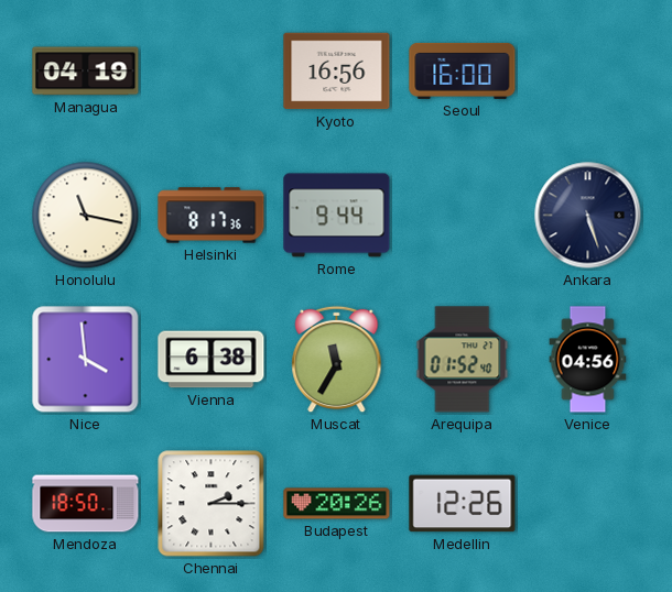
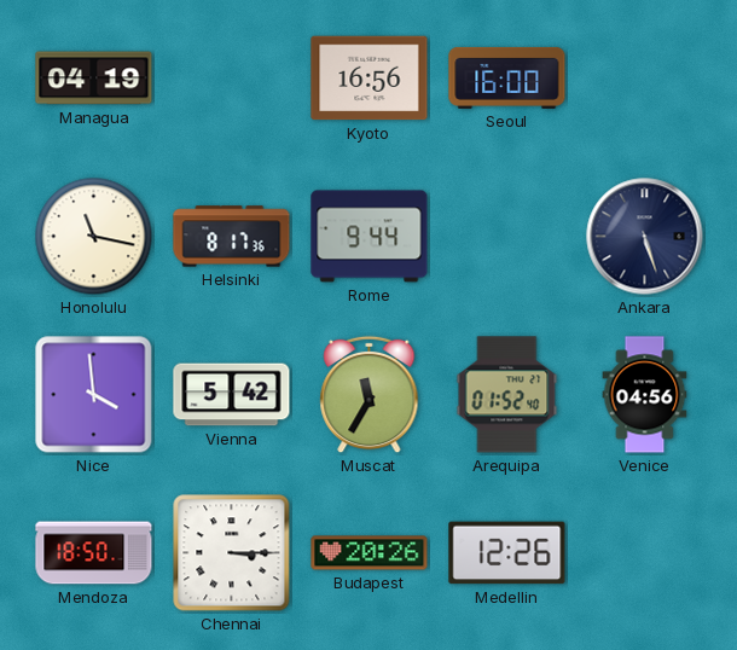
Vienna: 6:38 -> 5:42 (232, 395)
Chennai: 2:15 -> 3:15 (232, 553)
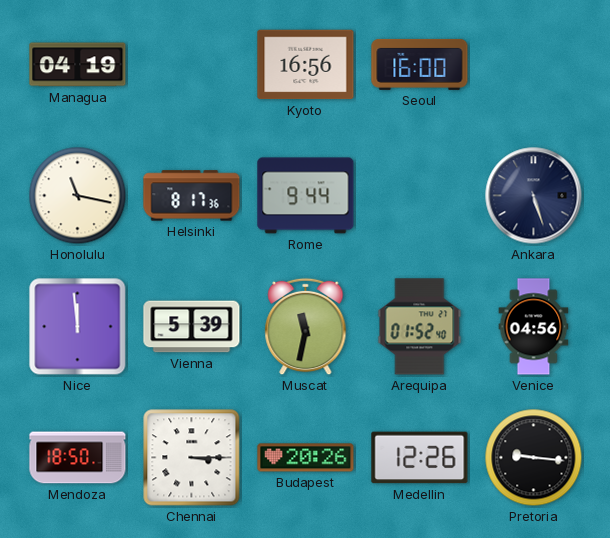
Nice: 3:59 -> 11:59 (78, 327)
Vienna: 5:42 -> 5:39 (192, 327)
Muscat: 11:35 -> 11:32 (306, 327)
Pretoria: none -> 9:16 (534, 458)
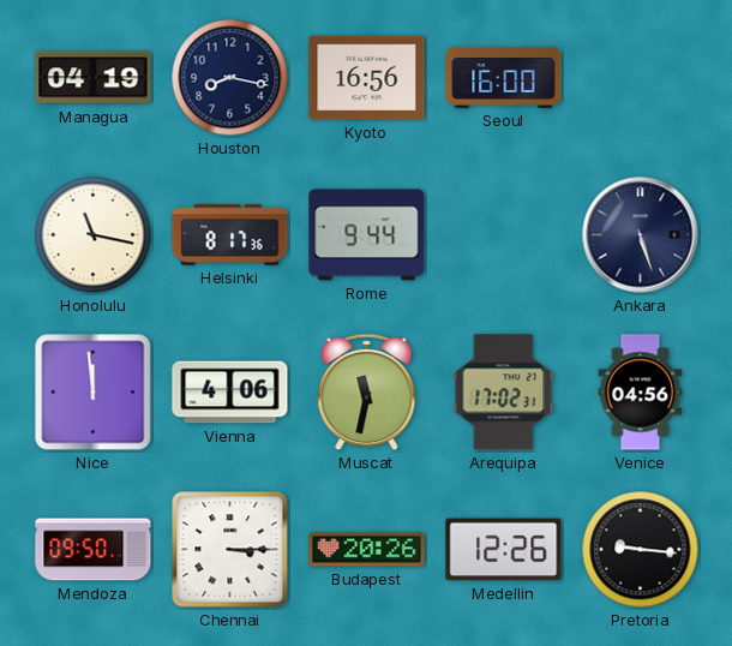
Houston: none -> 8:17 (230, 78)
Vienna: 5:39 -> 4:06 (230, 393)
Arequipa: 01:52 -> 17:02 (504, 393)
Mendoza: 18:50 -> 09:50 (94, 550)
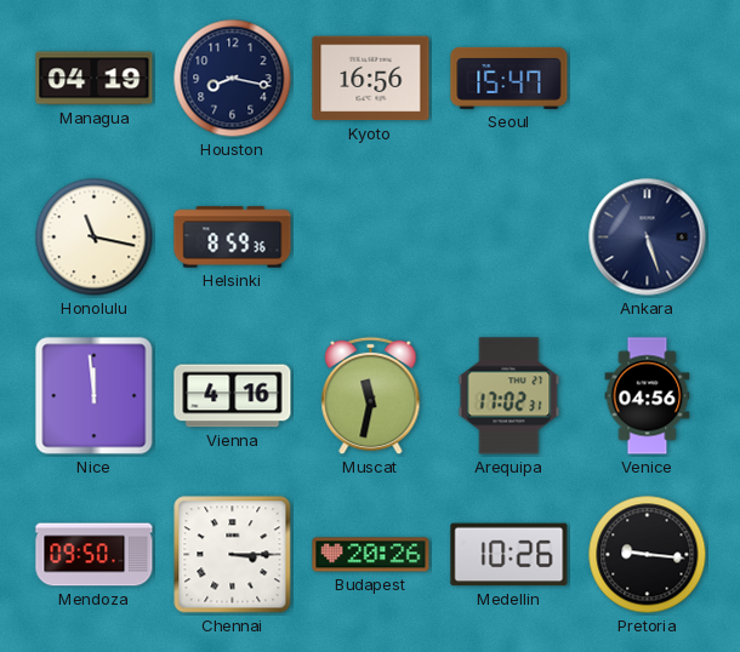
Seoul: 16:00 -> 15:47 (510, 78)
Helsinki: 8:17 -> 8:59 (233, 238)
Rome: 9:44 -> none (367, 235)
Vienna: 4:06 -> 4:16 (233, 396)
Medellin: 12:26 -> 10:26 (510, 555)
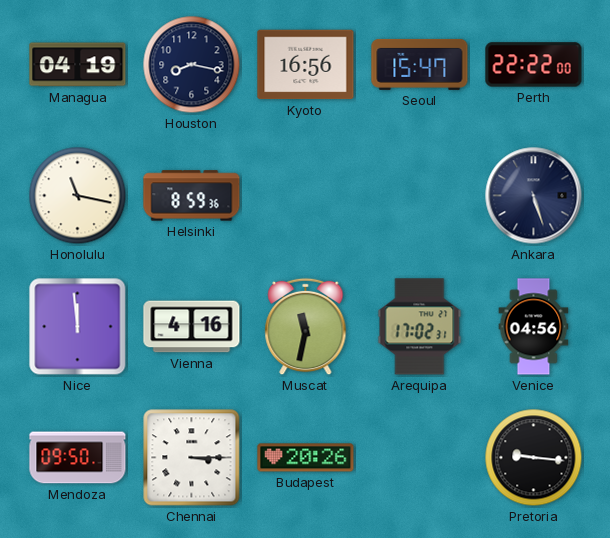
Perth: none -> 22:22 (534, 65)
Medellin: 10:26 -> none (510, 555)
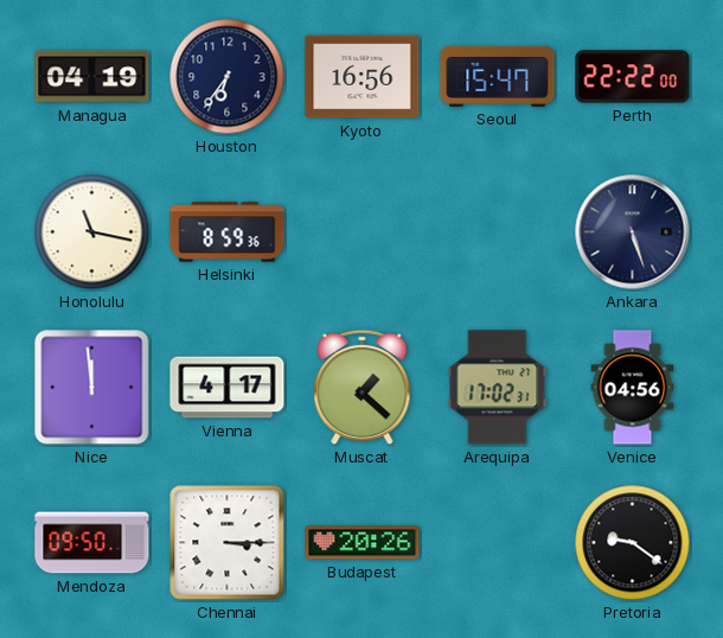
Houston: 8:17 -> 6:36 (228, 77)
Vienna: 4:16 -> 4:17 (228, 388)
Muscat: 11:32 -> 1:22 (363, 388)
Pretoria: 9:16 -> 9:21 (633, 543)
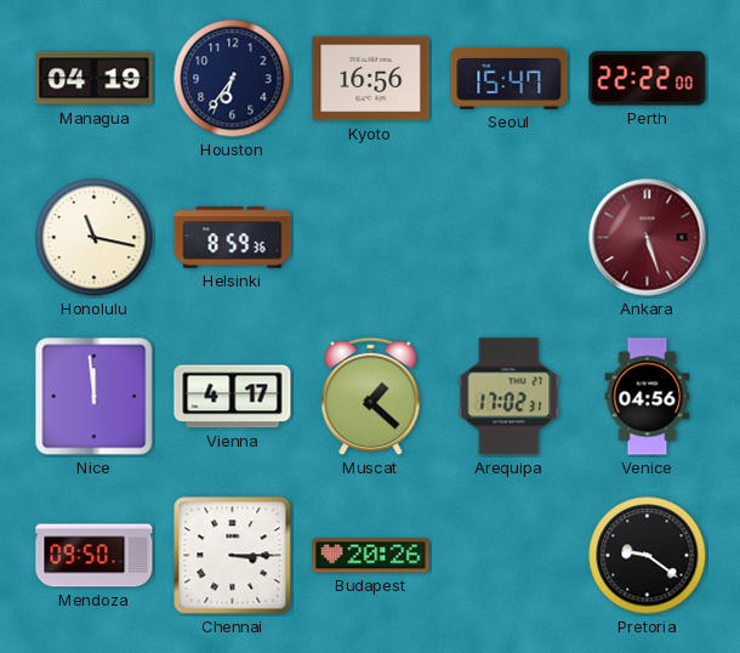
Ankara dial: navy -> burgundy (648, 238)
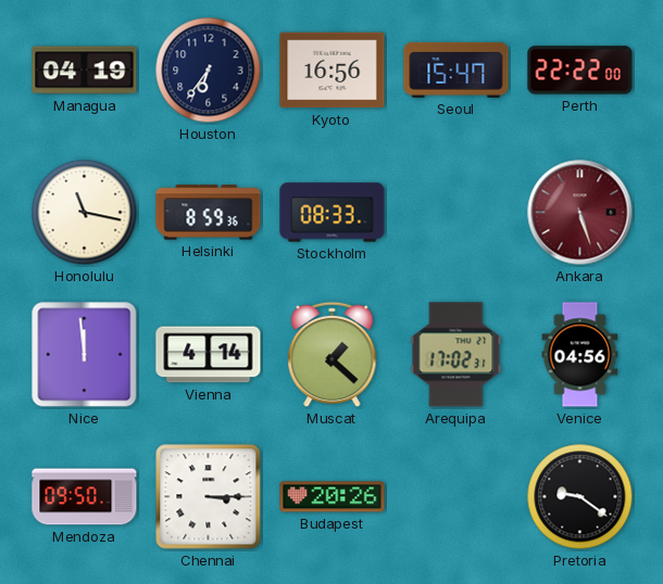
Stockholm: none -> 08:33 (333, 213)
Vienna: 4:17 -> 4:14 (209, 355)
